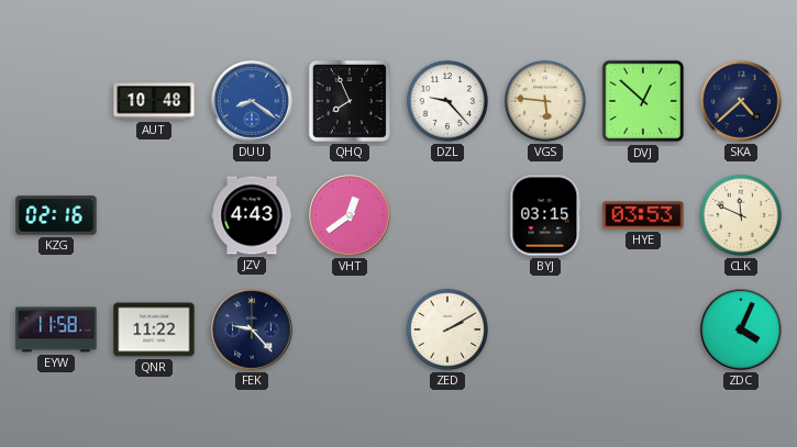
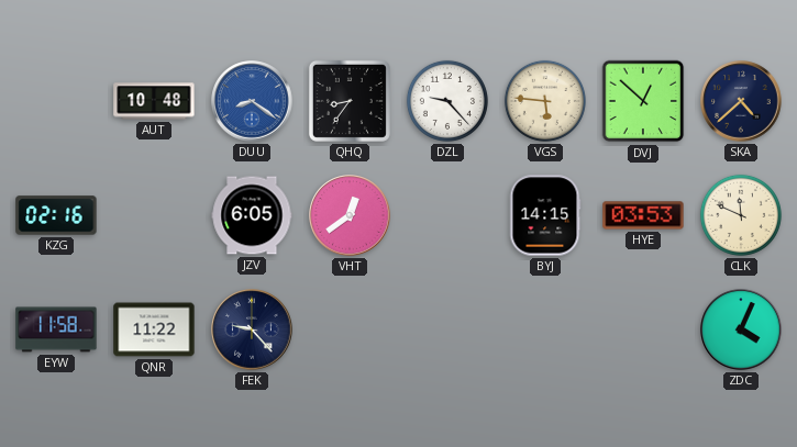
QHQ: 7:56 -> 8:36 (350, 101)
JZV: 4:43 -> 6:05 (252, 215)
BYJ: 03:15 -> 14:15 (545, 215)
ZED: 2:10 -> none (447, 329)
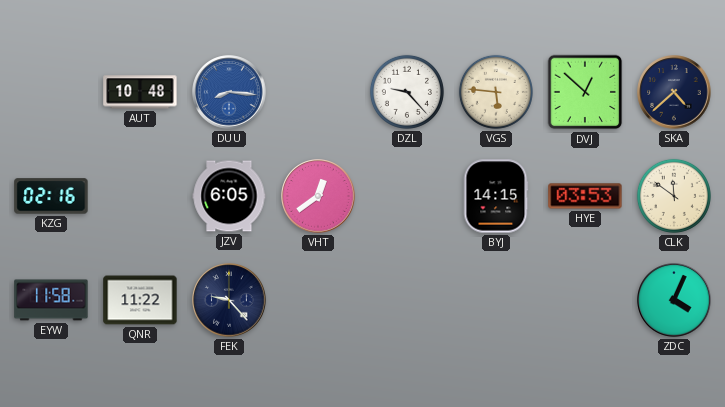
DUU: 8:21 -> 8:16 (229, 92)
QHQ: 8:36 -> none (350, 101)
CLK: 11:49 -> 11:51 (674, 196)
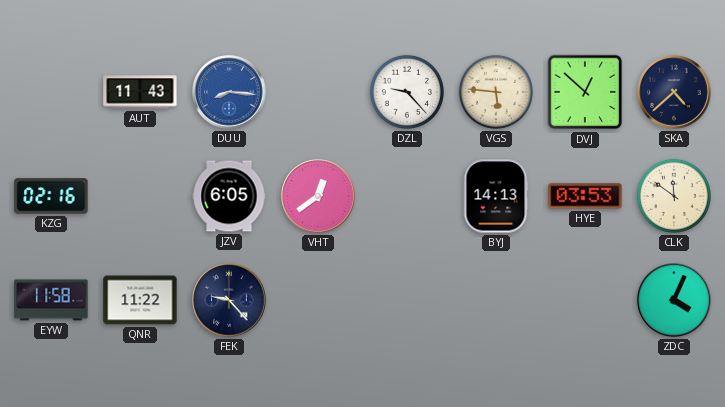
AUT: 10:48 -> 11:43 (140, 92)
BYJ: 14:15 -> 14:13 (496, 196)
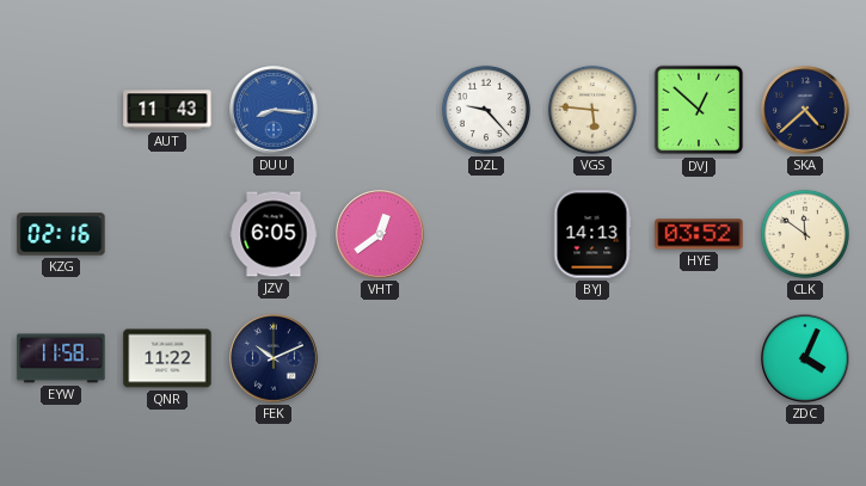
HYE: 03:53 -> 03:52 (699, 234)
FEK: 9:23 -> 10:11 (274, 358)
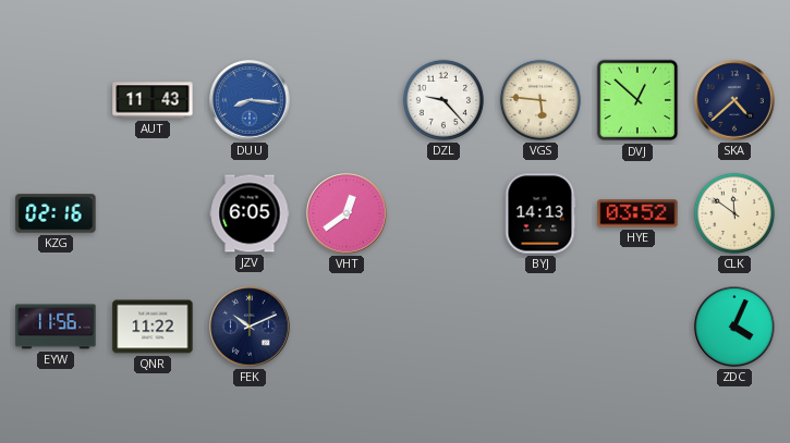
EYW: 11:58 -> 11:56 (56, 327)
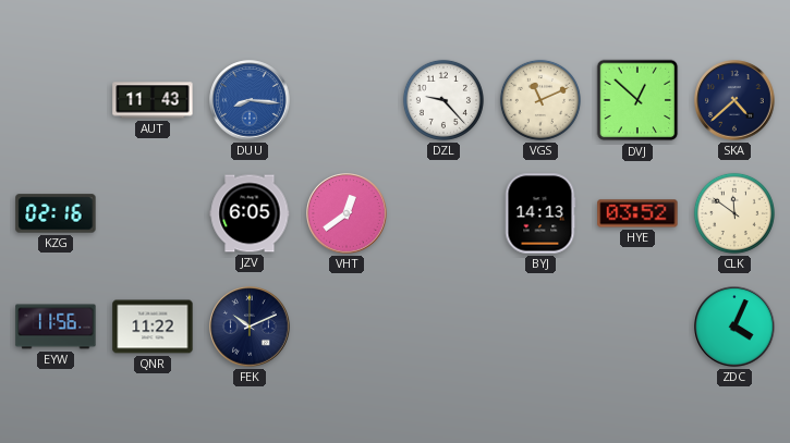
VGS: 5:46 -> 11:11 (540, 100)
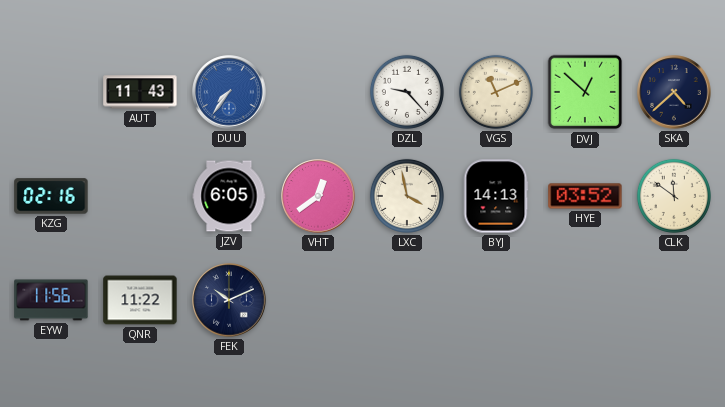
DUU: 8:16 -> 7:36 (229, 92)
LXC: none -> 3:58 (407, 196)
ZDC: 4:04 -> none (734, 327)
